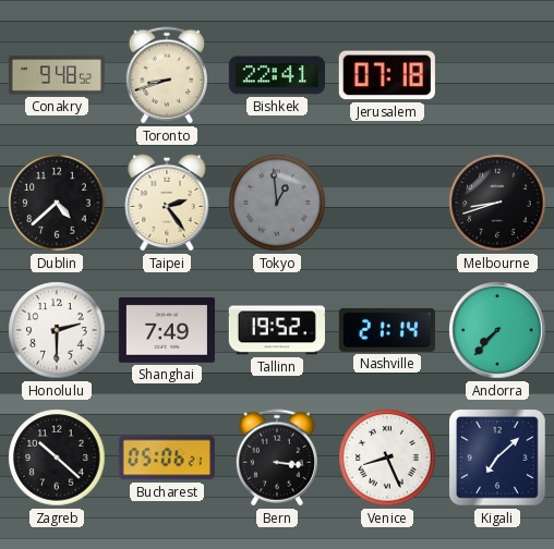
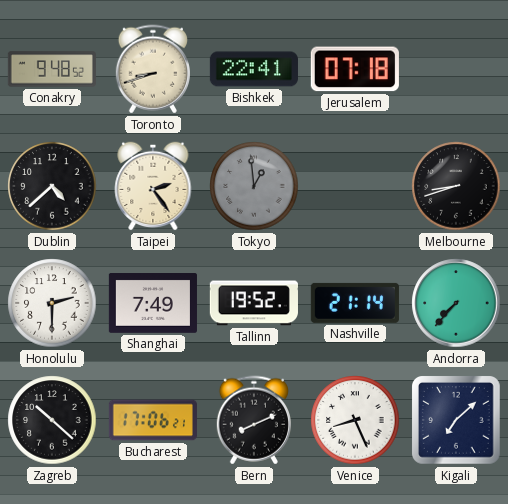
Bucharest: 05:06 -> 17:06 (153, 420)
Bern: 3:16 -> 8:11 (254, 420)
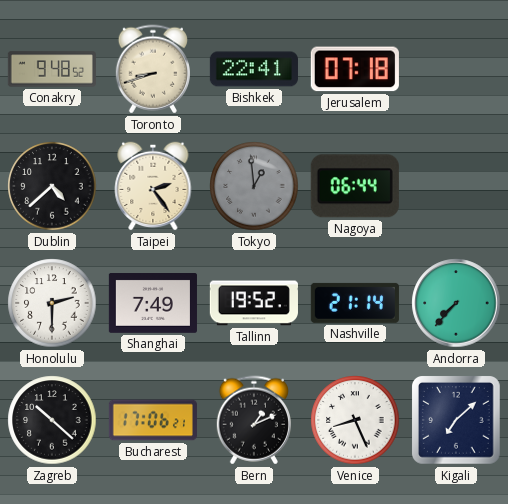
Nagoya: none -> 06:44 (355, 186)
Melbourne: 8:42 -> none (456, 186)
Bern: 8:11 -> 1:11 (254, 420)
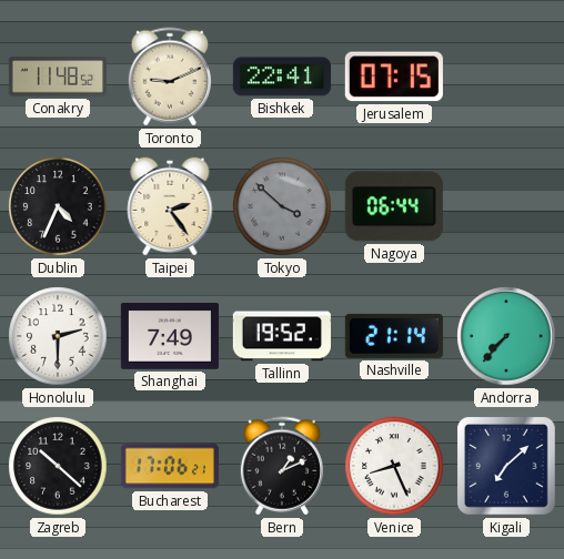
Conakry: 9:48 -> 11:48 (58, 77)
Toronto: 8:42 -> 9:11 (170, 77)
Jerusalem: 07:18 -> 07:15 (394, 77)
Dublin: 4:38 -> 4:34 (58, 206)
Tokyo: 12:59 -> 3:52 (282, 206)
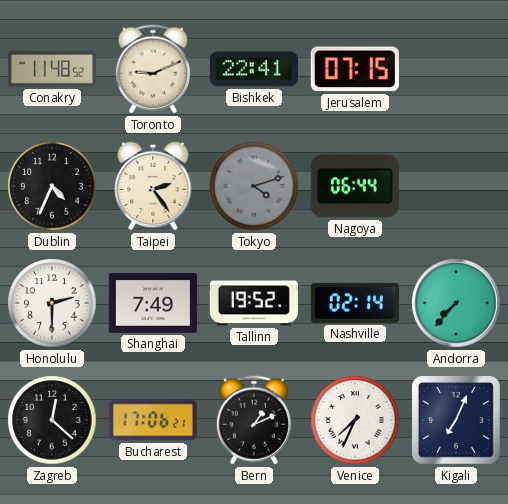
Tokyo: 3:52 -> 4:12 (254, 186)
Nashville: 21:14 -> 02:14 (355, 303)
Zagreb: 10:22 -> 12:22 (52, 420)
Venice: 8:26 -> 7:34 (355, 420)
Kigali: 7:08 -> 7:04 (457, 421)
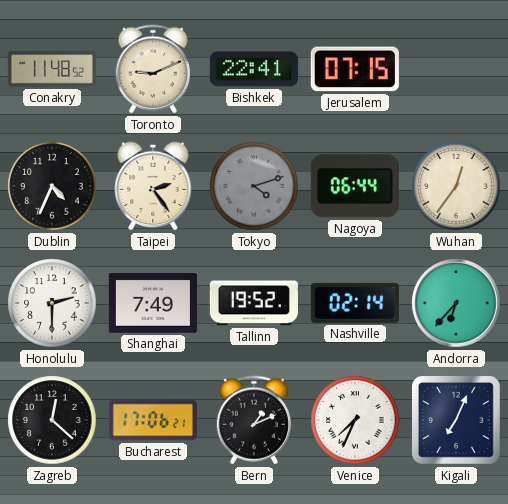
Wuhan: none -> 12:36 (456, 186)
Andorra: 7:37 -> 6:37 (456, 303)
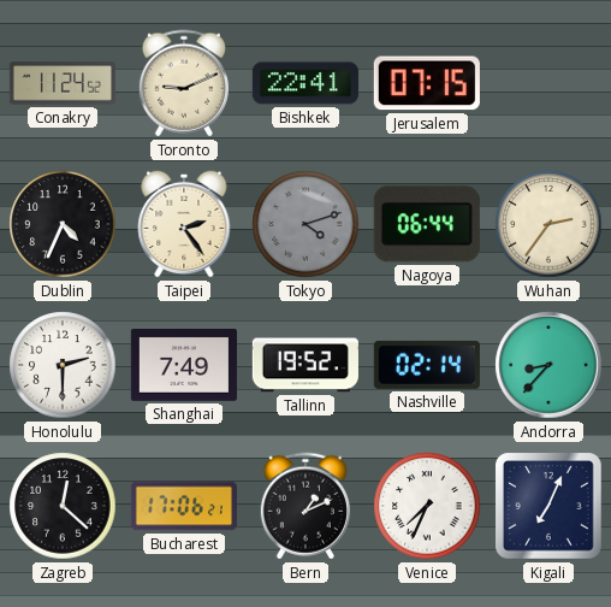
Conakry: 11:48 -> 11:24 (63, 83)
Wuhan: 12:36 -> 2:36 (548, 224)
Andorra: 6:37 -> 8:37 (548, 365)
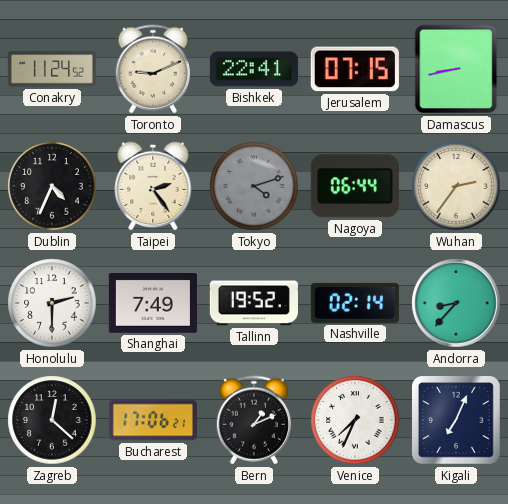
Damascus: none -> 8:43 (456, 69)
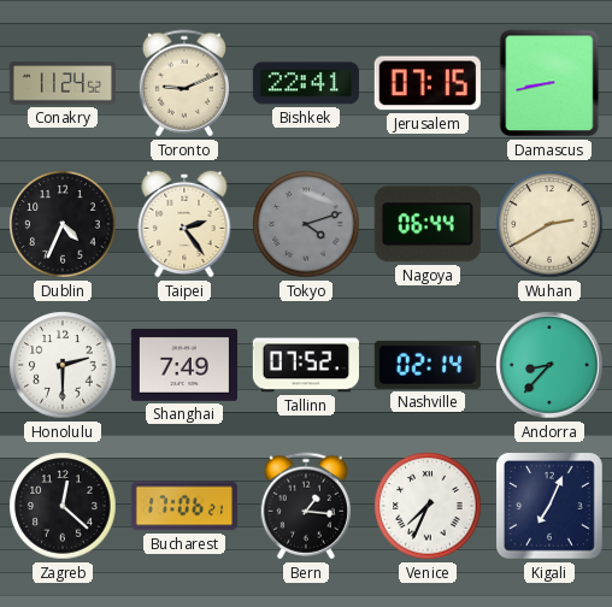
Wuhan: 2:36 -> 2:40 (549, 224)
Tallinn: 19:52 -> 07:52 (306, 365)
Bern: 1:11 -> 1:16 (306, 506)
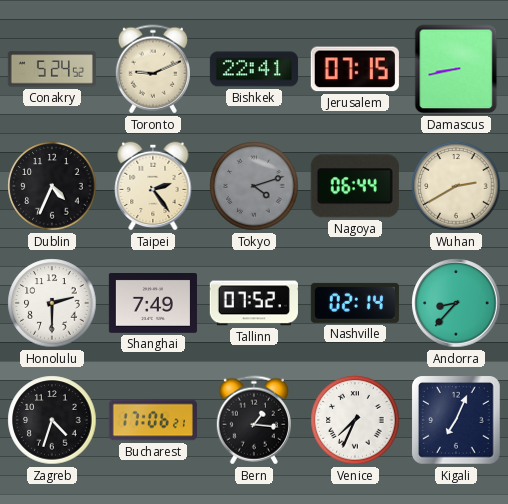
Conakry: 11:24 -> 5:24 (52, 69)
Zagreb: 12:22 -> 4:33 (52, 420)
